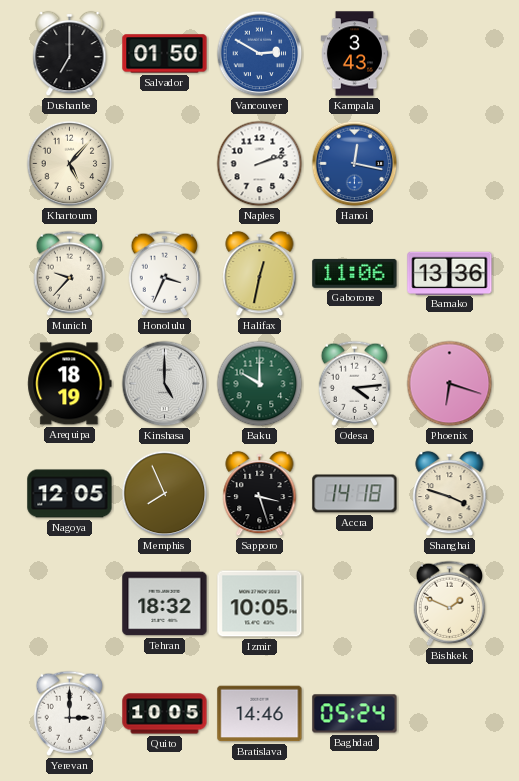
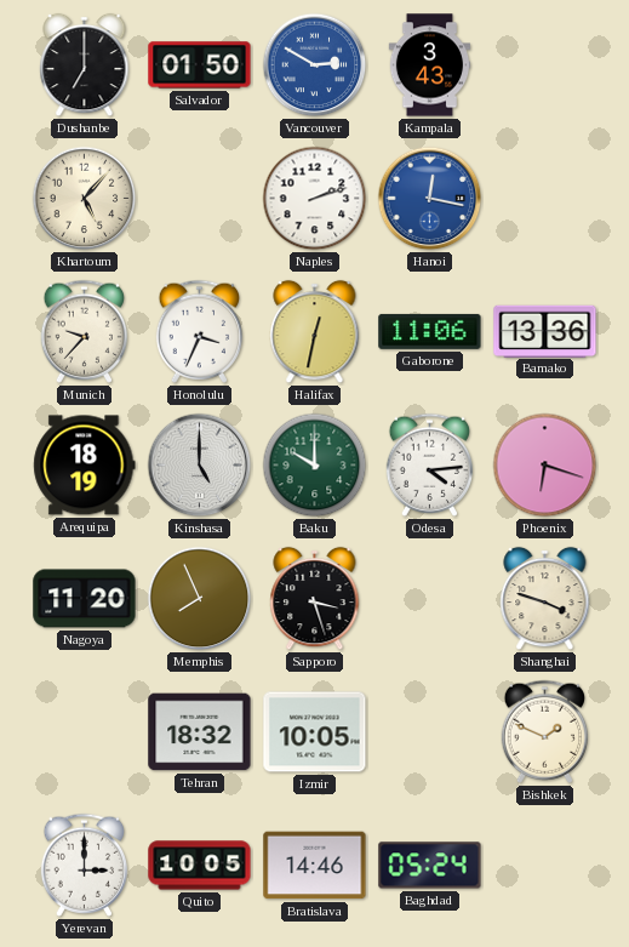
Nagoya: 12:05 -> 11:20 (85, 599)
Accra: 14:18 -> none (355, 494)
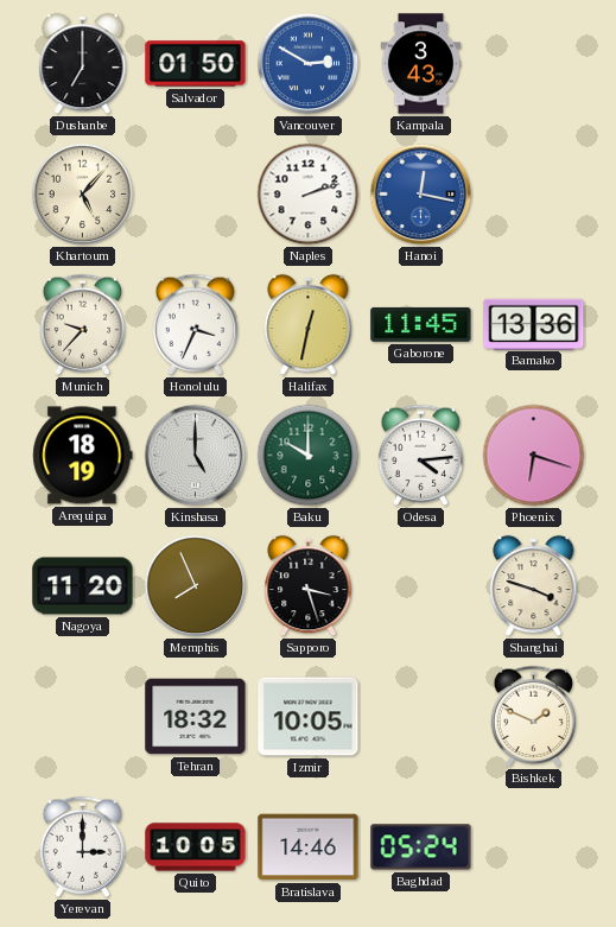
Gaborone: 11:06 -> 11:45 (421, 324)
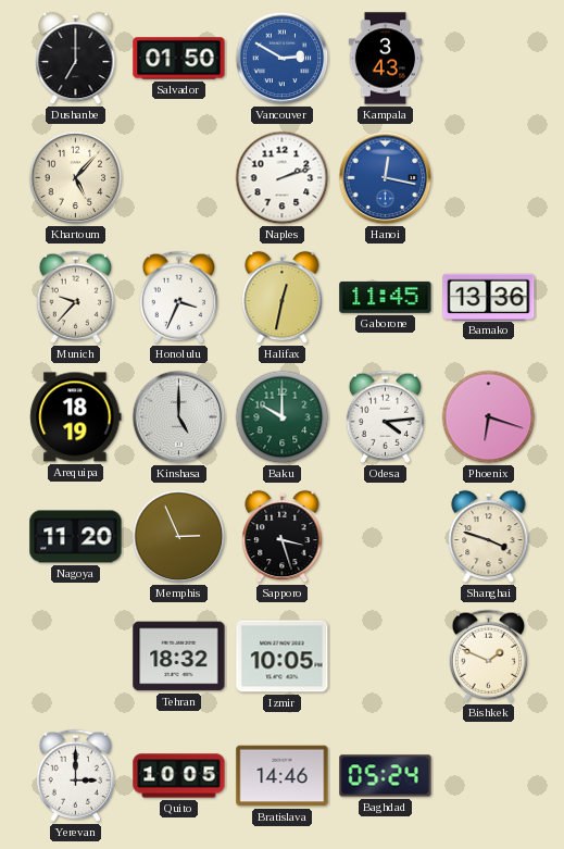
Memphis: 7:56 -> 2:56 (179, 537)
